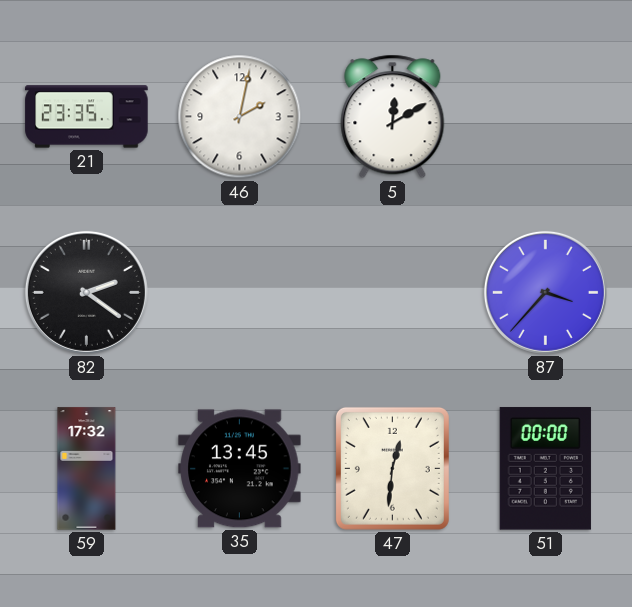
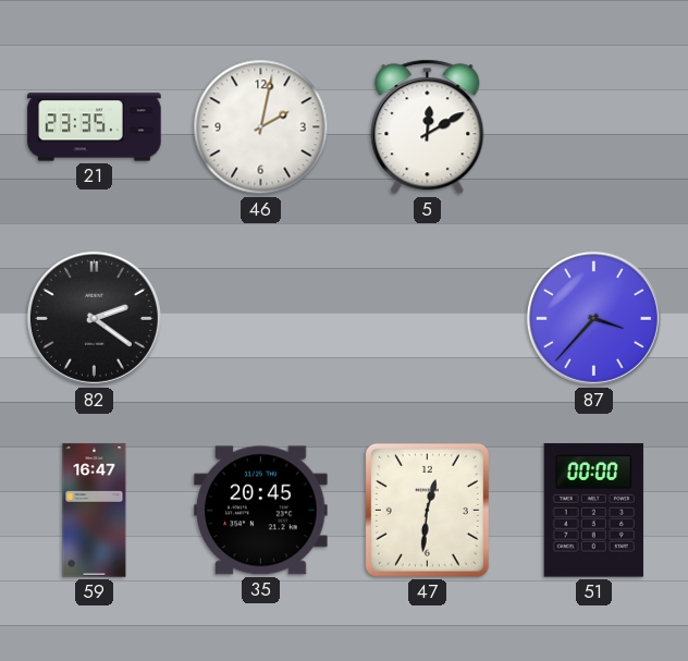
59: 17:32 -> 16:47 (95, 511)
35: 13:45 -> 20:45 (261, 511)
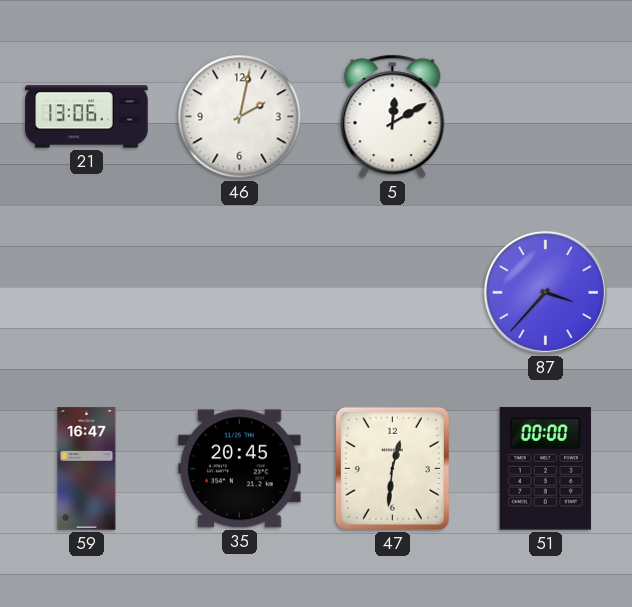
21: 23:35 -> 13:06 (87, 117)
82: 2:21 -> none (94, 318)
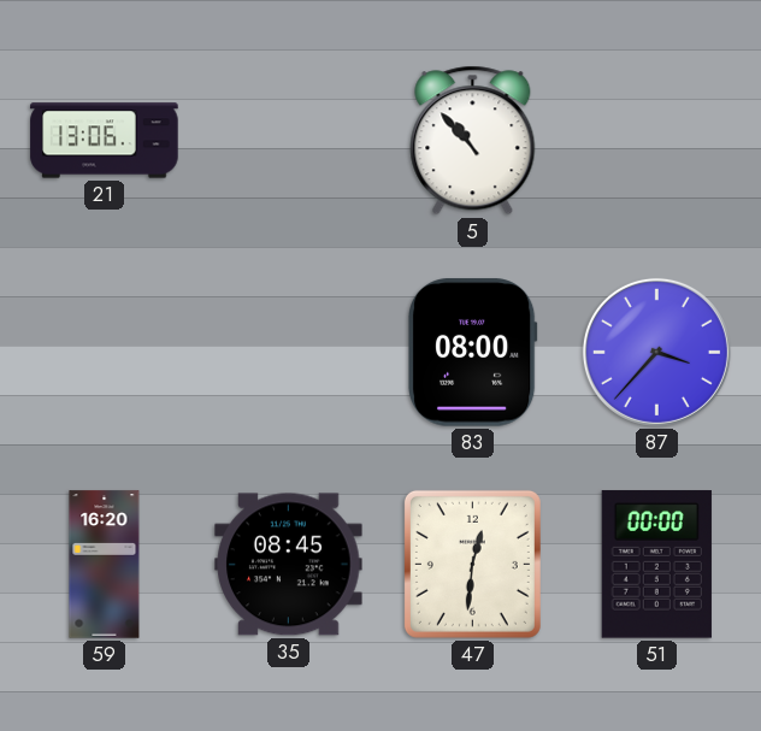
46: 2:02 -> none (240, 117)
5: 12:10 -> 10:53 (473, 141)
83: none -> 08:00 (472, 353)
59: 16:47 -> 16:20 (105, 565)
35: 20:45 -> 08:45 (289, 565)
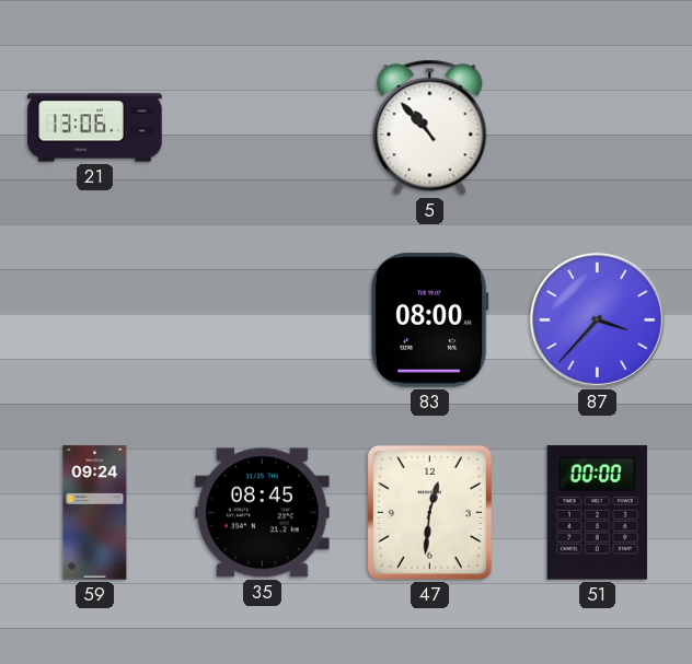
59: 16:20 -> 09:24 (95, 513)
